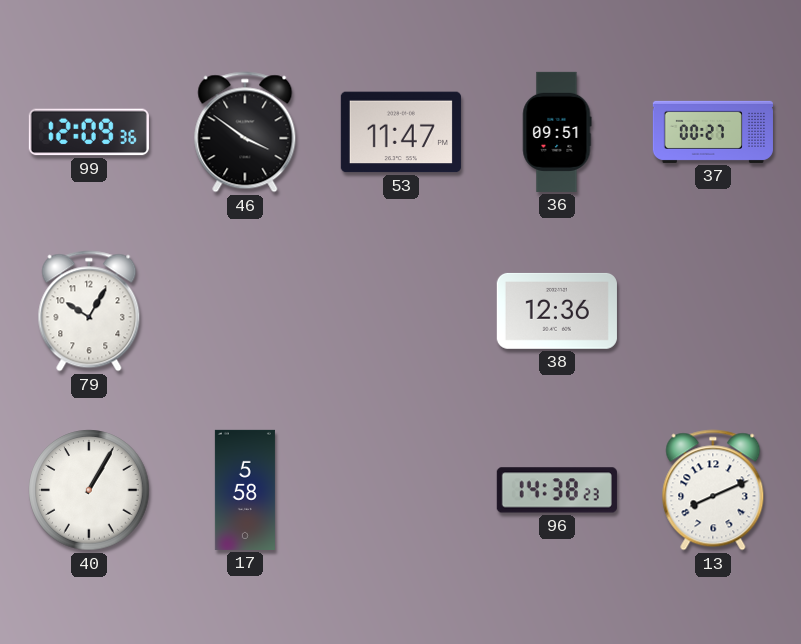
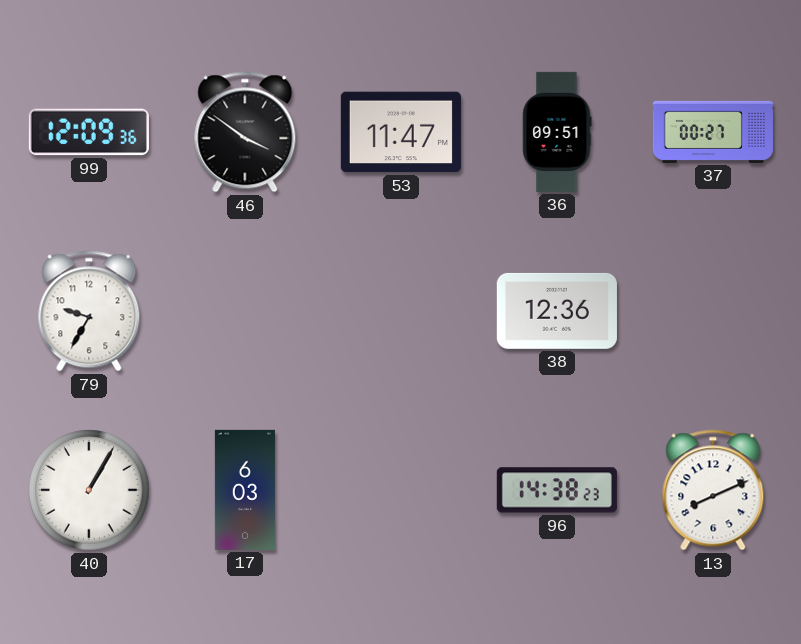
79: 10:05 -> 9:35 (89, 311)
17: 5:58 -> 6:03 (245, 490)
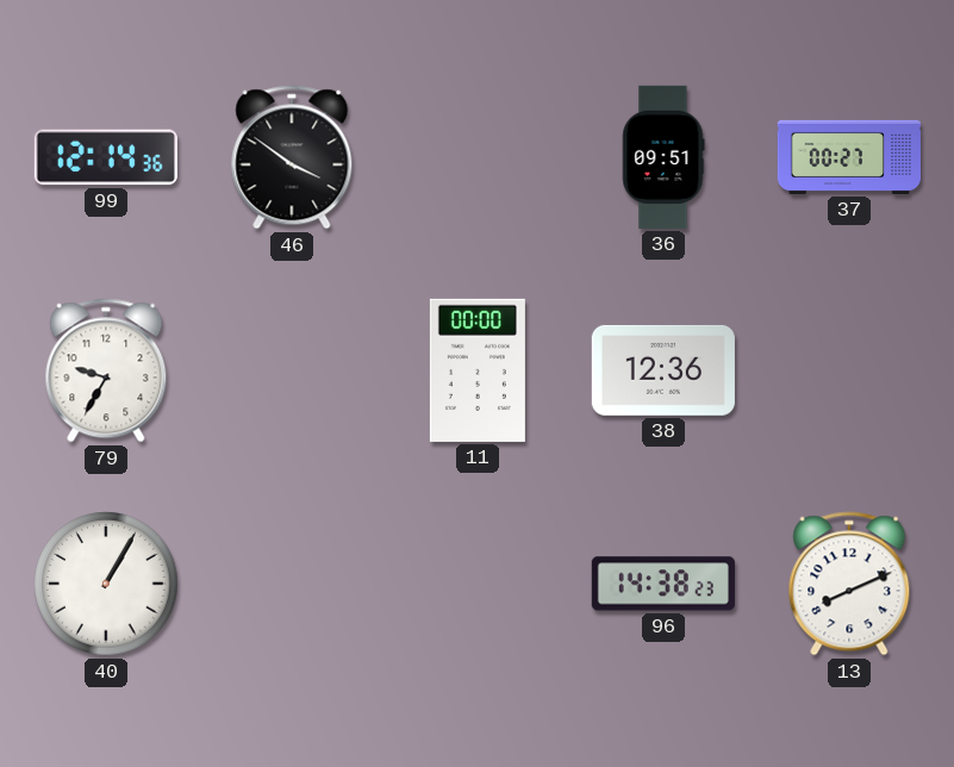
99: 12:09 -> 12:14 (106, 157)
53: 11:47 -> none (401, 132)
11: none -> 00:00 (478, 370)
17: 6:03 -> none (245, 490)
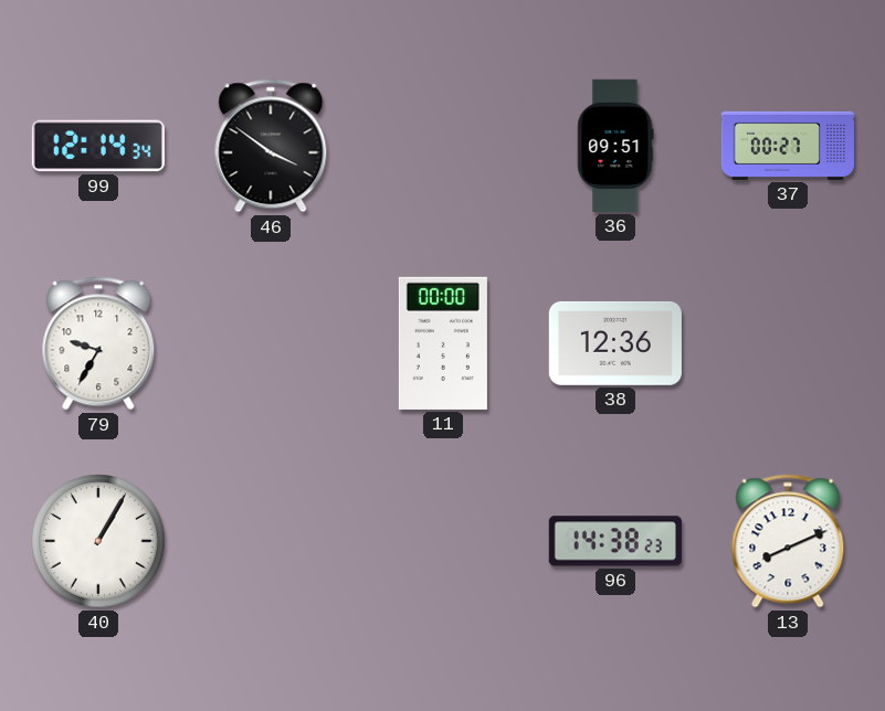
99: 12:14:36 -> 12:14:34 (98, 146)
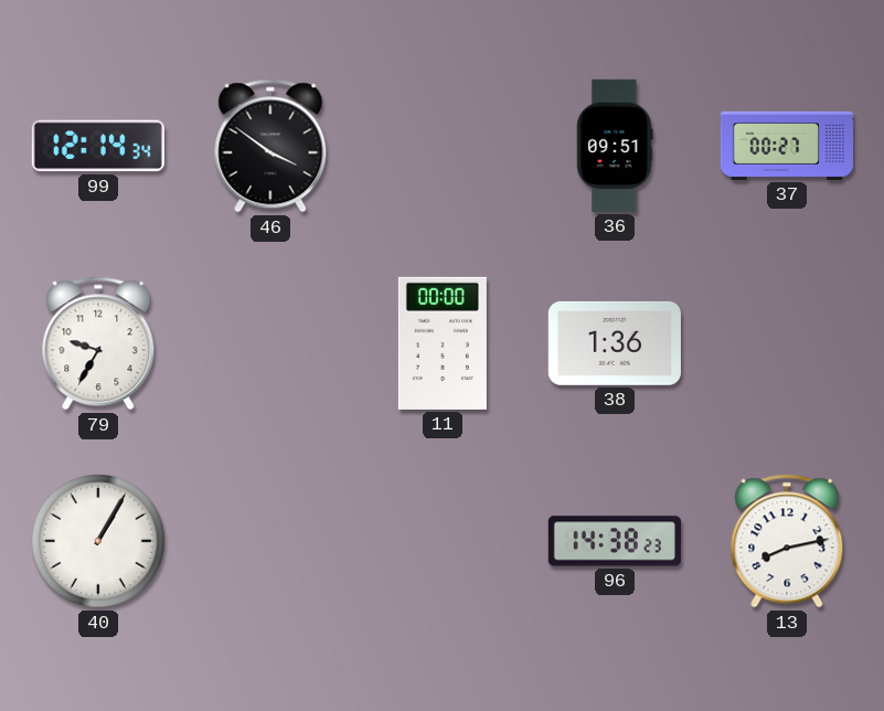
38: 12:36 -> 1:36 (615, 343)
13: 8:11 -> 8:13 (787, 541)
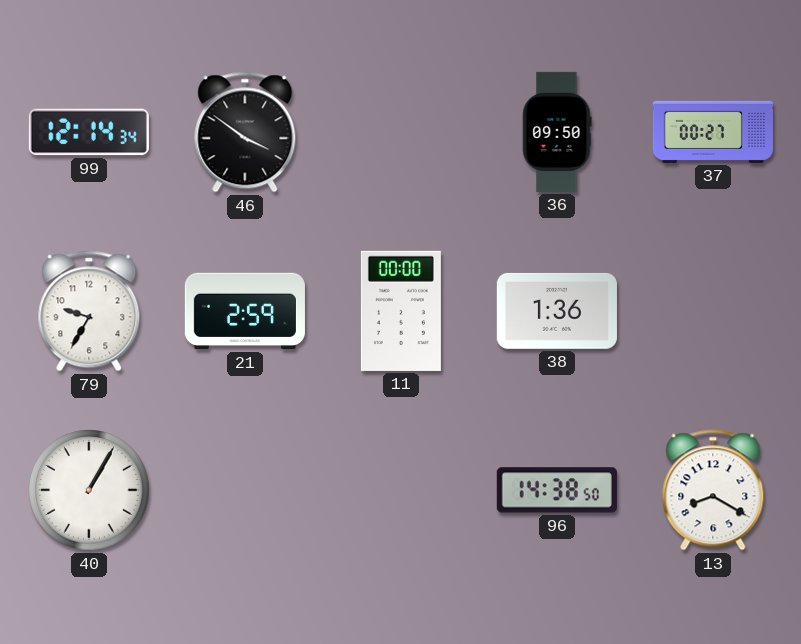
36: 09:51 -> 09:50 (557, 132)
21: none -> 2:59 (245, 311)
96: 14:38:23 -> 14:38:50 (557, 490)
13: 8:13 -> 8:20 (713, 490)
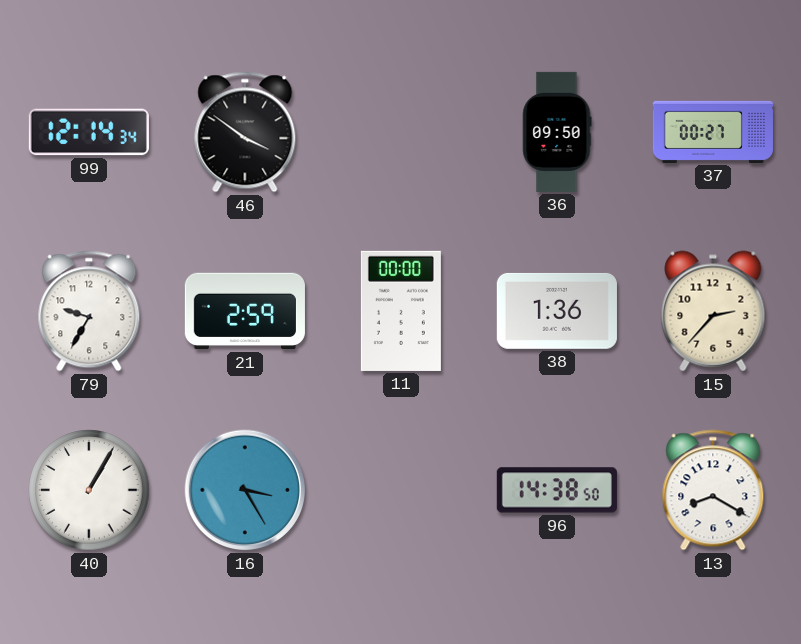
15: none -> 2:37 (713, 311)
16: none -> 3:25 (245, 490)
